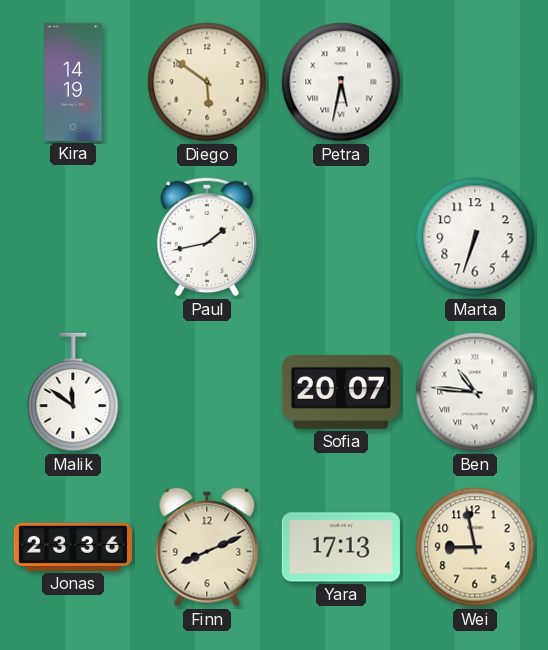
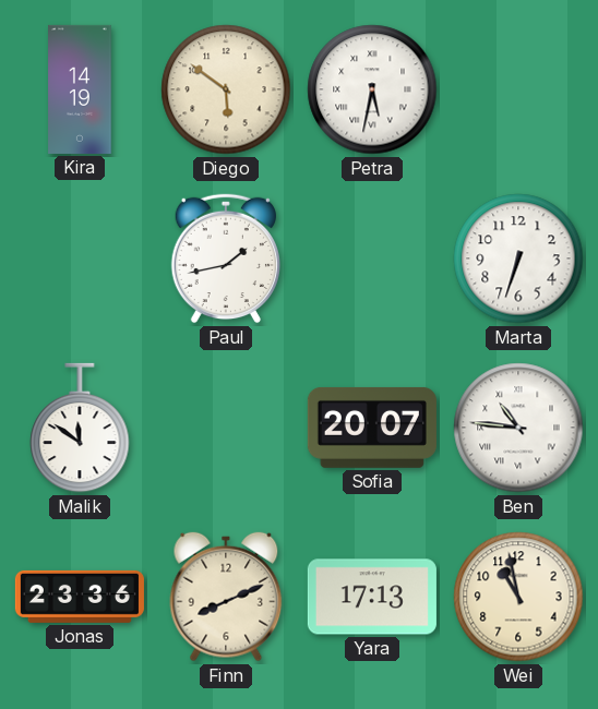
Wei: 8:58 -> 10:58 (518, 597)
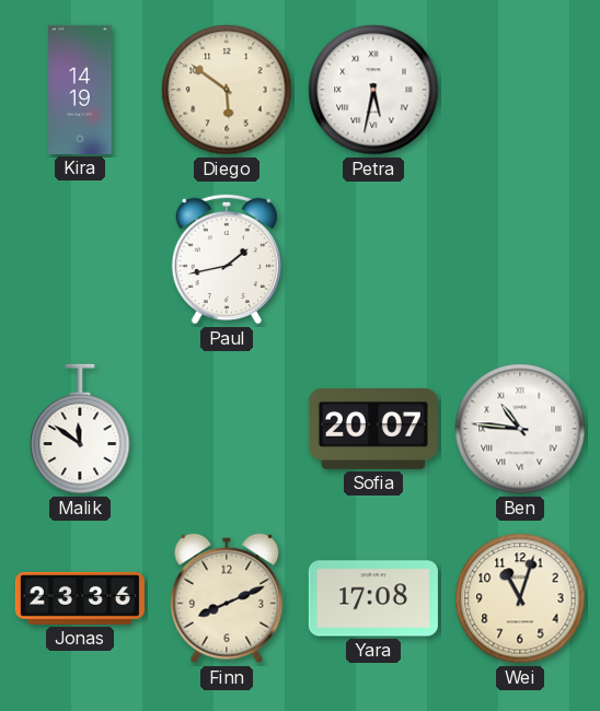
Marta: 6:33 -> none (518, 259)
Yara: 17:13 -> 17:08 (373, 598)
Wei: 10:58 -> 11:03 (520, 598)
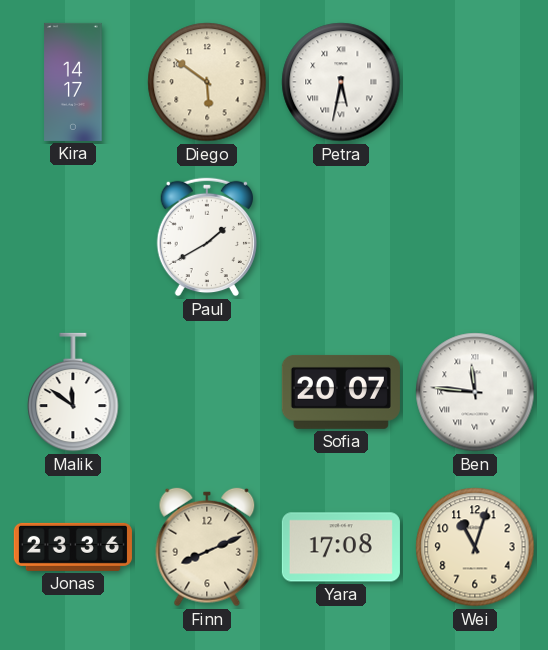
Kira: 14:19 -> 14:17 (73, 82)
Paul: 1:43 -> 1:40 (206, 237)
Ben: 10:46 -> 11:46 (475, 392)
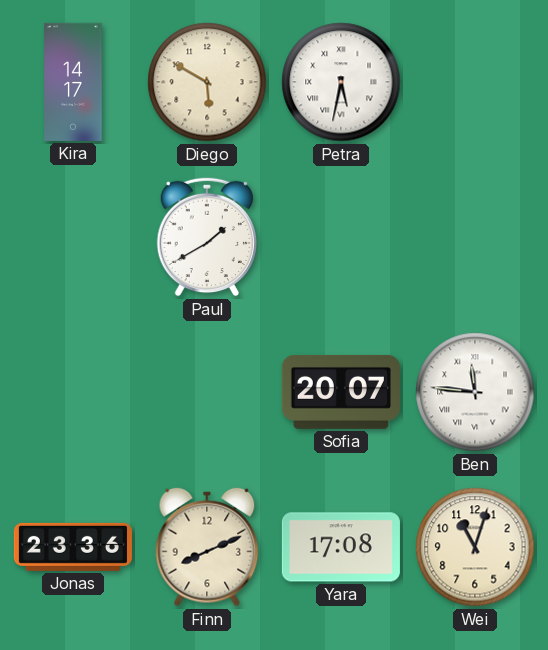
Diego: 5:51 -> 5:50 (207, 82)
Malik: 11:51 -> none (73, 392)
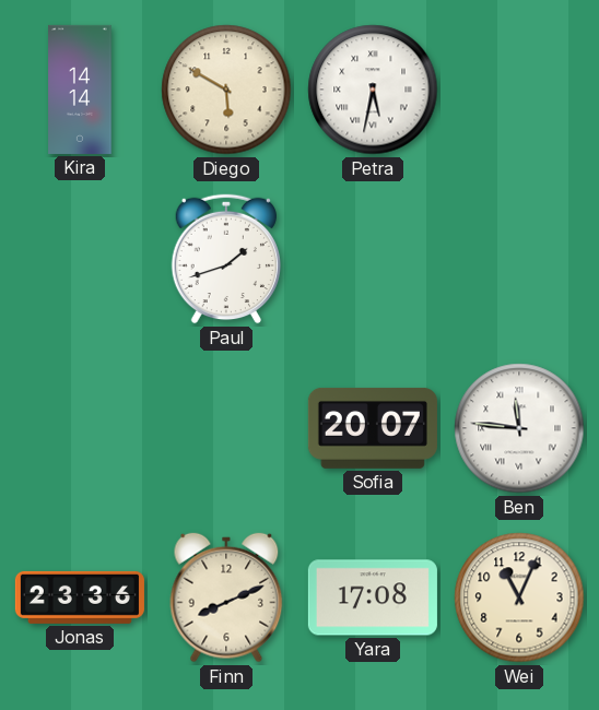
Kira: 14:17 -> 14:14 (80, 90)
Paul: 1:40 -> 1:42 (225, 259)
Wei: 11:03 -> 11:04 (519, 597)
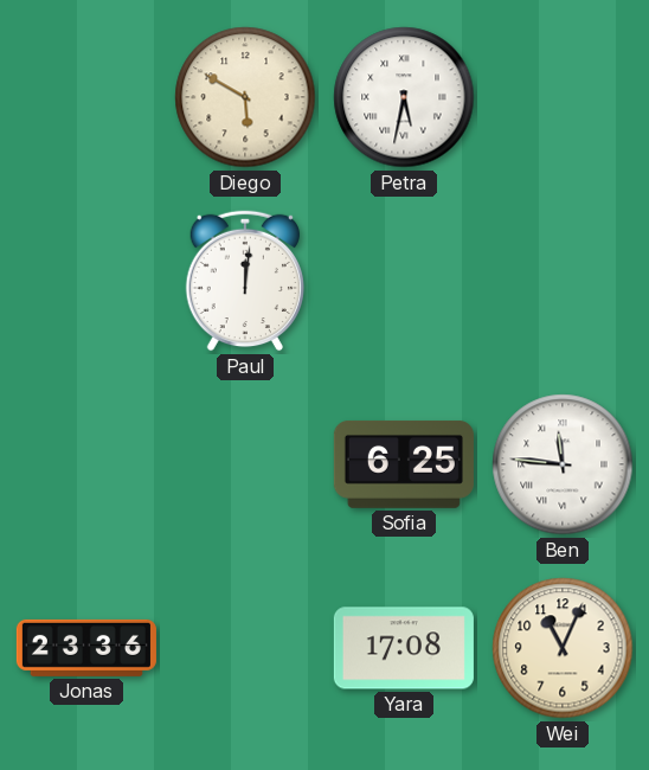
Kira: 14:14 -> none (80, 90)
Paul: 1:42 -> 12:01 (244, 281)
Sofia: 20:07 -> 6:25 (404, 464)
Finn: 8:11 -> none (226, 597)
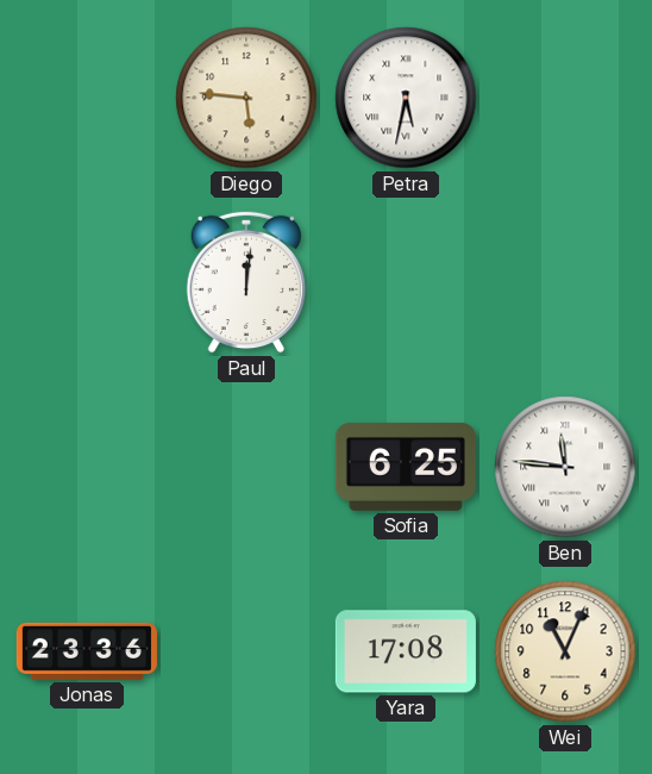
Diego: 5:50 -> 5:46 (246, 98)
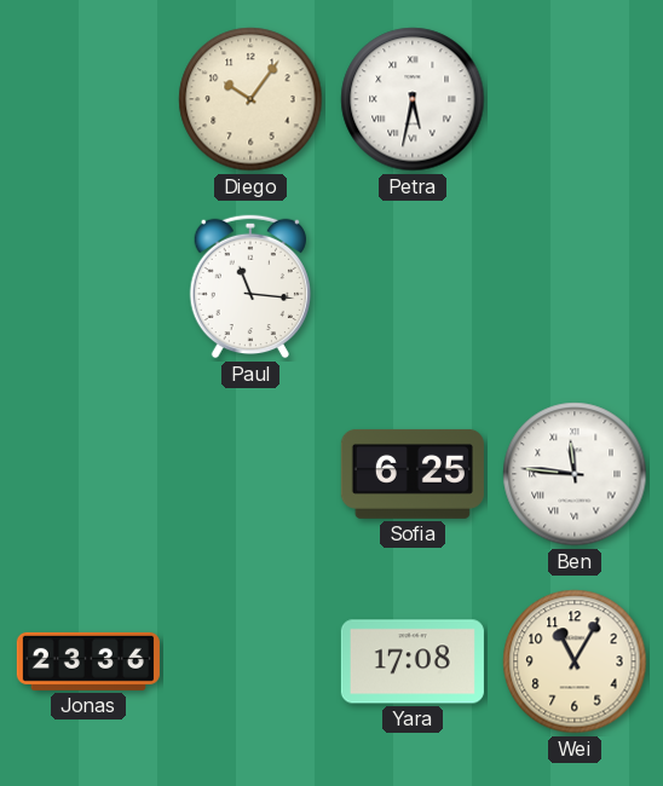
Diego: 5:46 -> 10:06 (250, 99)
Paul: 12:01 -> 11:16 (249, 287)
Wei: 11:04 -> 11:05 (575, 661)
